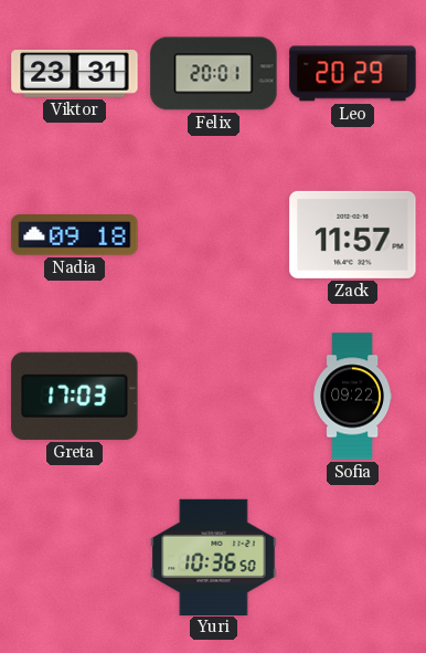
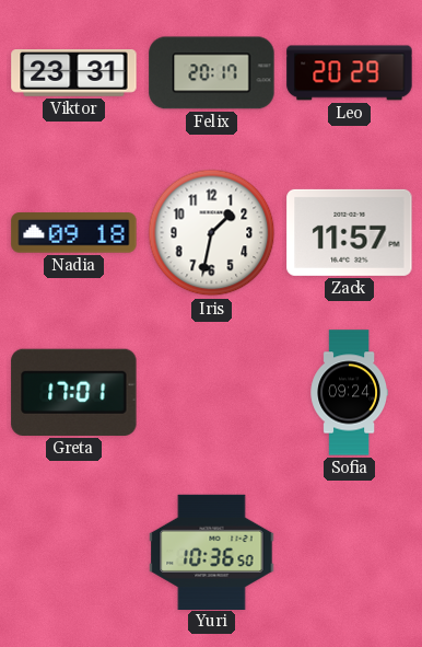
Felix: 20:01 -> 20:17 (212, 73)
Iris: none -> 1:32 (212, 233)
Greta: 17:03 -> 17:01 (74, 392)
Sofia: 09:22 -> 09:24 (349, 393)
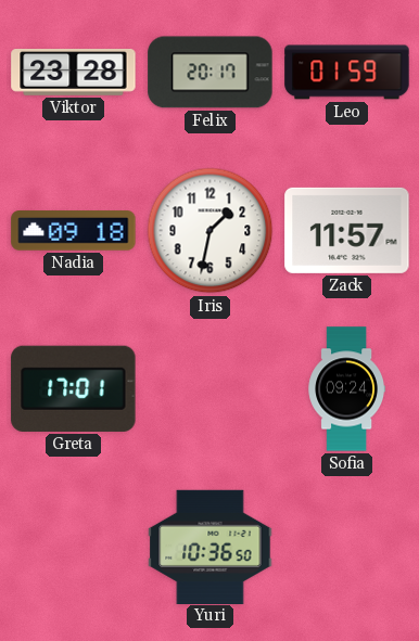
Viktor: 23:31 -> 23:28 (74, 73)
Leo: 20:29 -> 01:59 (347, 73)
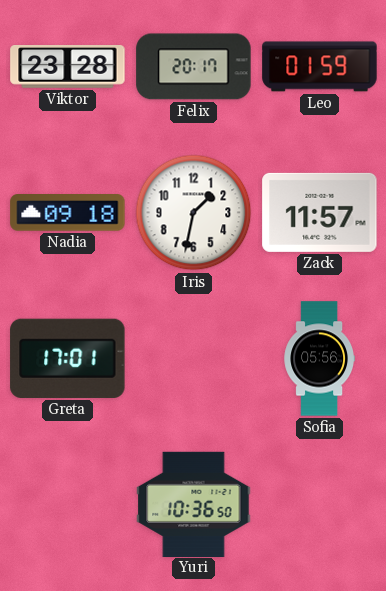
Sofia: 09:24 -> 05:56 (319, 359)
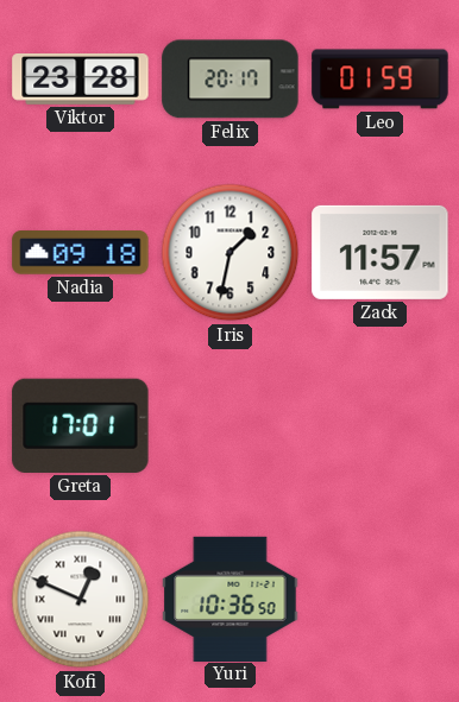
Sofia: 05:56 -> none (319, 359)
Kofi: none -> 12:49 (81, 600)
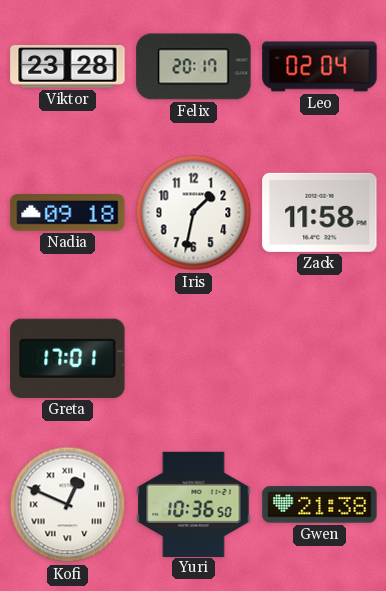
Leo: 01:59 -> 02:04 (320, 67)
Zack: 11:57 -> 11:58 (320, 212)
Gwen: none -> 21:38 (320, 505)
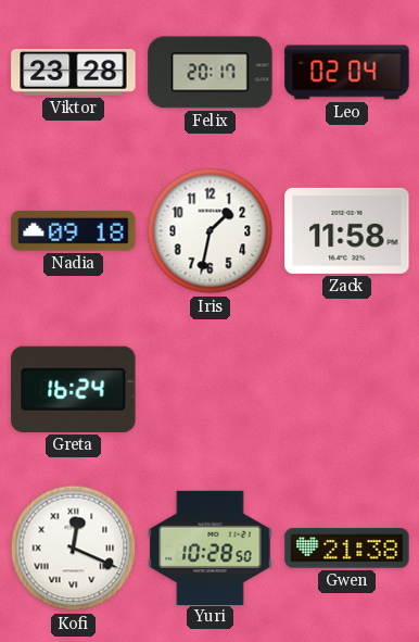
Greta: 17:01 -> 16:24 (74, 389)
Kofi: 12:49 -> 12:19 (74, 549)
Yuri: 10:36 -> 10:28 (211, 547)
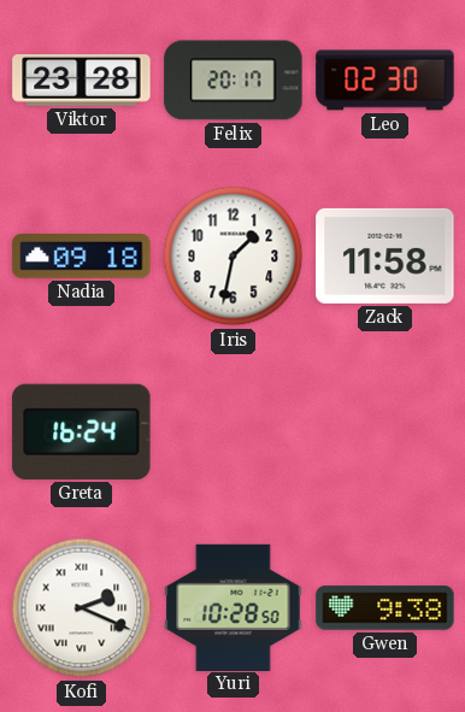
Leo: 02:04 -> 02:30 (385, 81)
Kofi: 12:19 -> 2:19 (82, 608)
Gwen: 21:38 -> 9:38 (385, 608)
